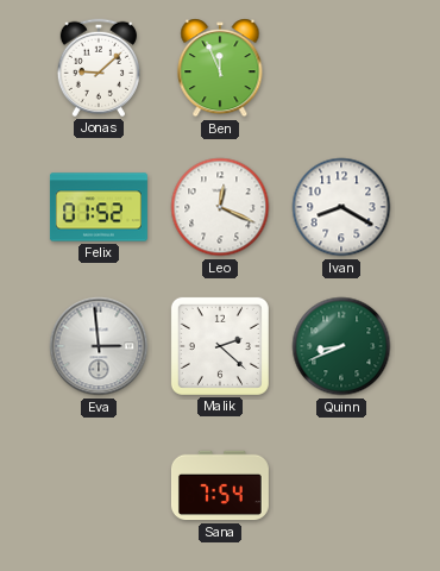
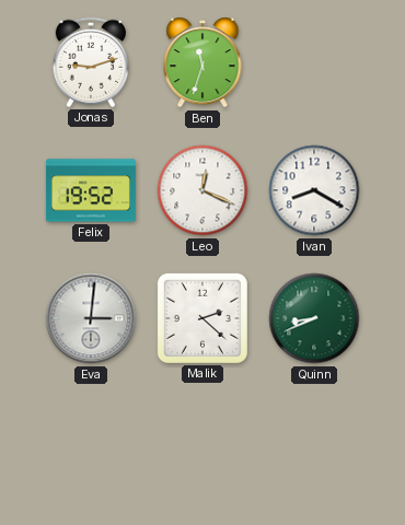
Jonas: 9:08 -> 9:12 (90, 62)
Ben: 11:56 -> 11:33 (202, 62)
Felix: 01:52 -> 19:52 (91, 190)
Eva: 2:59 -> 3:01 (91, 318)
Sana: 7:54 -> none (220, 485)
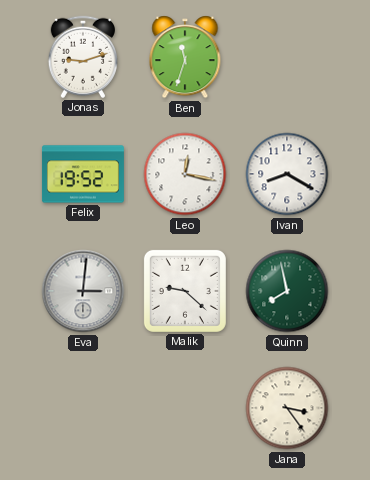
Leo: 12:19 -> 12:17 (185, 174)
Malik: 2:22 -> 9:22 (185, 291)
Quinn: 8:41 -> 7:58 (287, 291)
Jana: none -> 3:24 (287, 408)
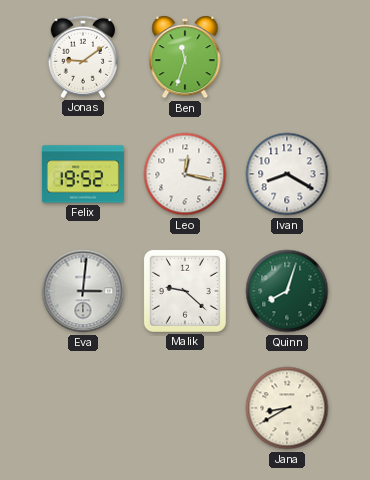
Jonas: 9:12 -> 9:09 (82, 57)
Quinn: 7:58 -> 8:03 (287, 291)
Jana: 3:24 -> 8:40 (287, 408)
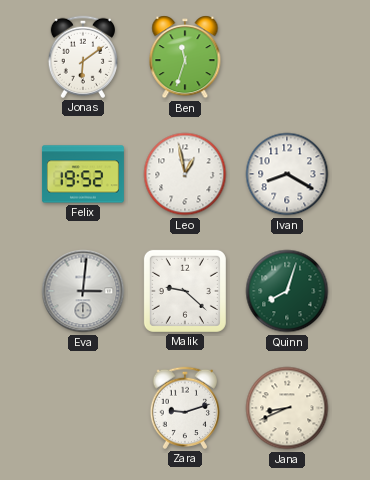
Jonas: 9:09 -> 6:09 (82, 57)
Leo: 12:17 -> 12:58 (185, 174)
Zara: none -> 9:12 (184, 408)
Jana: 8:40 -> 8:41 (287, 408)
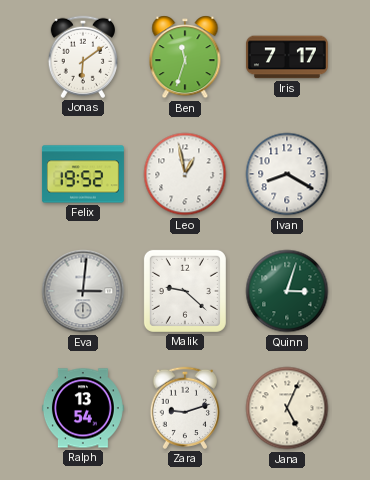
Iris: none -> 7:17 (287, 57)
Quinn: 8:03 -> 3:03 (287, 291)
Ralph: none -> 13:54 (83, 408)
Jana: 8:41 -> 5:04 (287, 408)
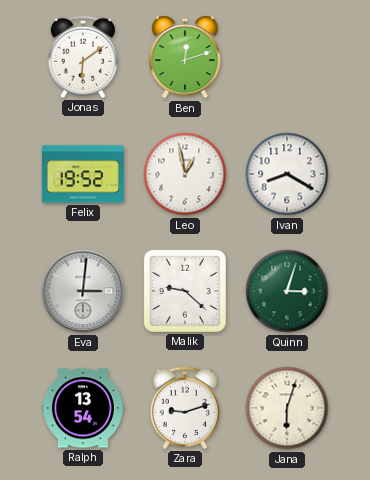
Ben: 11:33 -> 12:12 (185, 57)
Iris: 7:17 -> none (287, 57)
Jana: 5:04 -> 6:03 (287, 408)
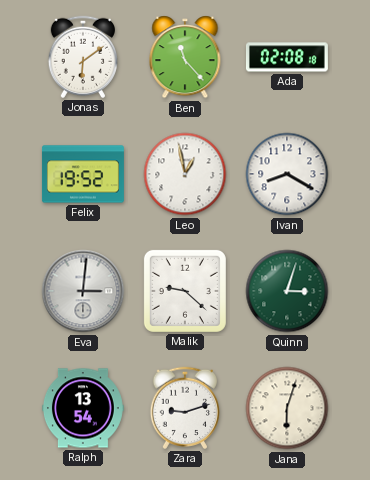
Ben: 12:12 -> 11:23 (185, 57)
Ada: none -> 02:08 (287, 57)
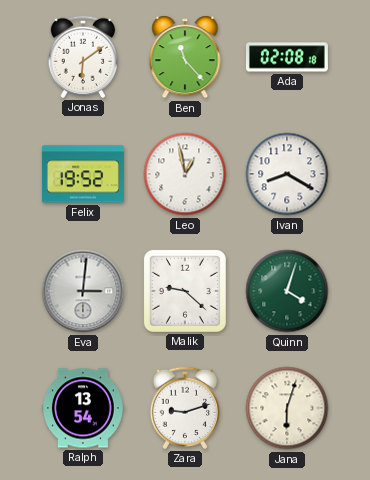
Quinn: 3:03 -> 4:03 (287, 291)
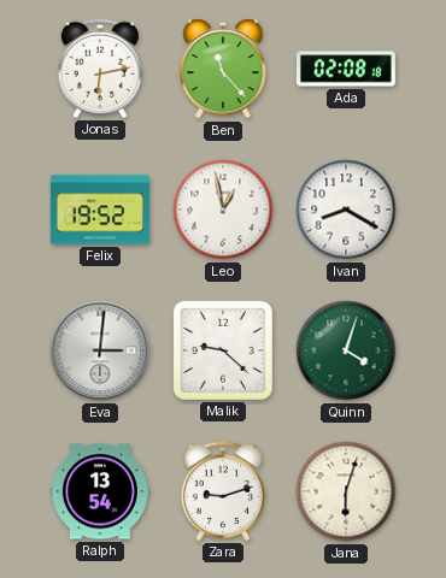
Jonas: 6:09 -> 6:13 (99, 69)
